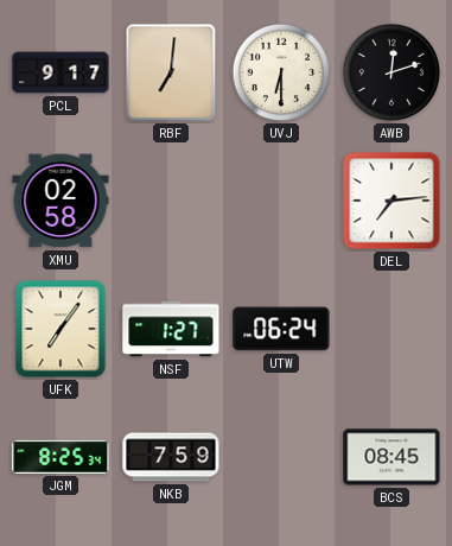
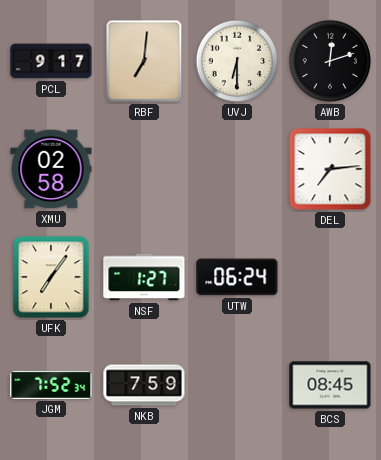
JGM: 8:25 -> 7:52 (51, 385)
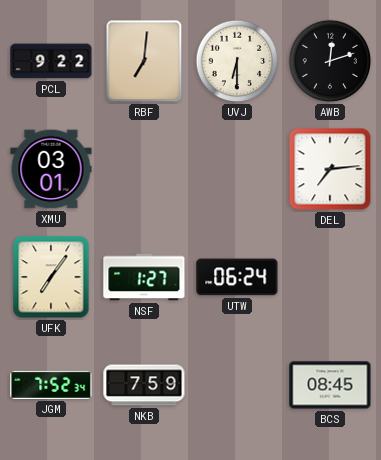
PCL: 9:17 -> 9:22 (51, 61)
XMU: 02:58 -> 03:01 (51, 169)
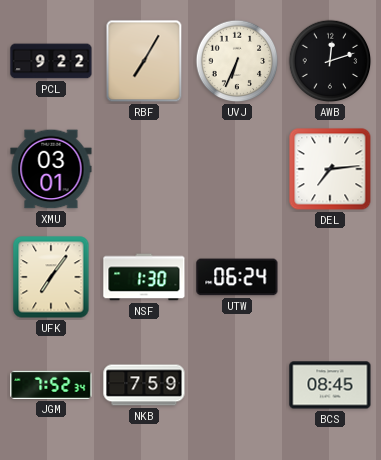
RBF: 7:01 -> 7:05 (144, 61)
UVJ: 6:30 -> 6:34 (237, 61)
NSF: 1:27 -> 1:30 (144, 277)
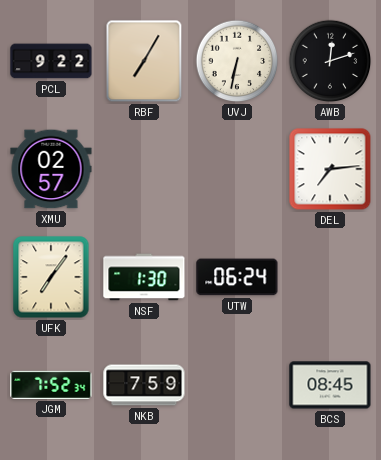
UVJ: 6:34 -> 6:32 (237, 61)
XMU: 03:01 -> 02:57 (51, 169)
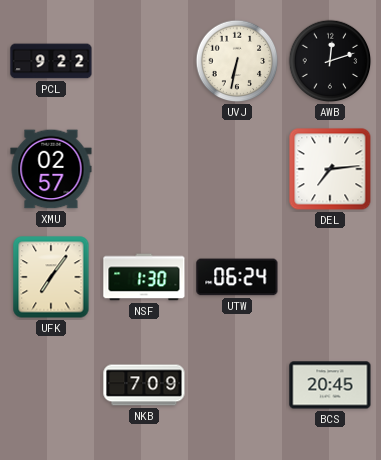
RBF: 7:05 -> none (144, 61)
JGM: 7:52 -> none (51, 385)
NKB: 7:59 -> 7:09 (144, 385)
BCS: 08:45 -> 20:45 (330, 385)
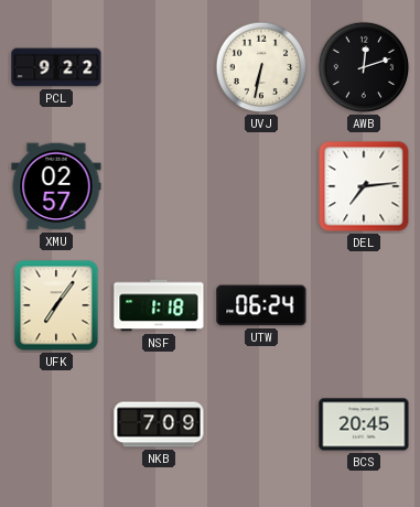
NSF: 1:30 -> 1:18 (159, 305)
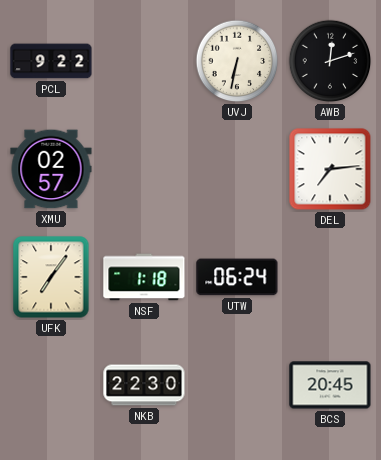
NKB: 7:09 -> 22:30 (144, 385)
